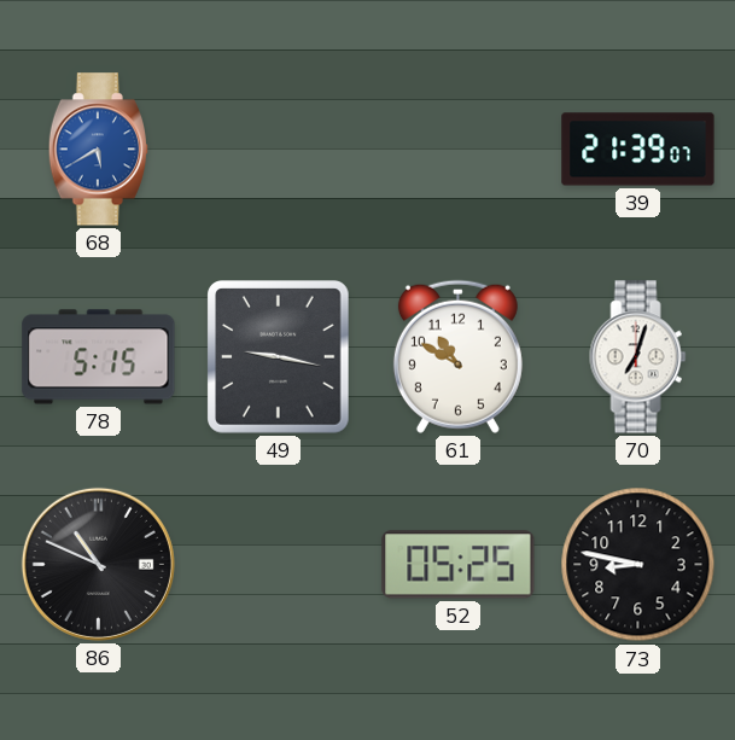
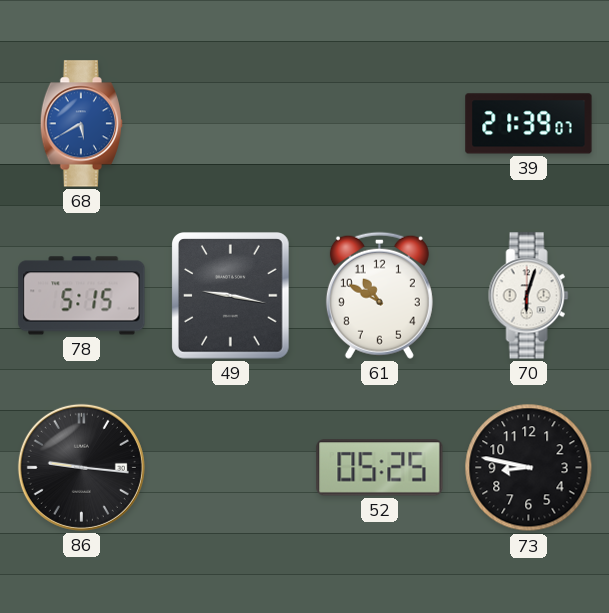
70: 7:03 -> 6:03 (529, 296)
86: 10:49 -> 9:16 (81, 467)
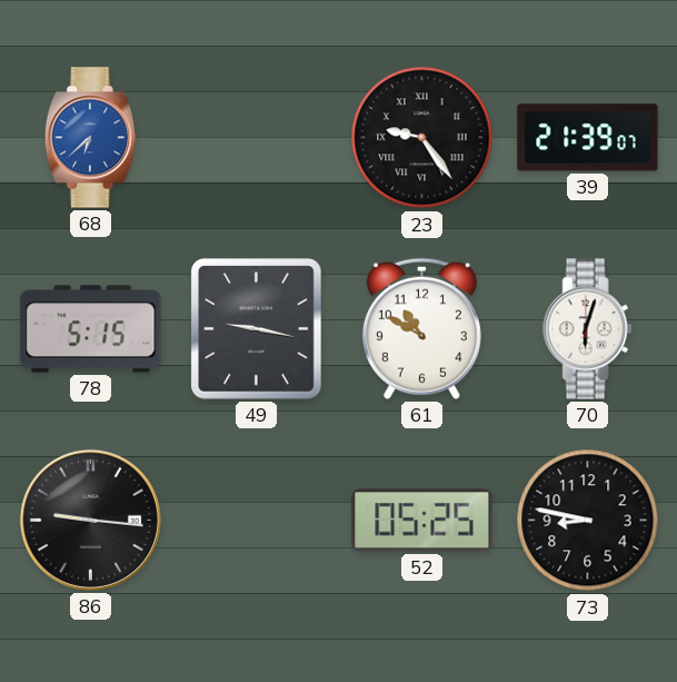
68: 5:40 -> 6:38 (90, 138)
23: none -> 9:24 (422, 138)
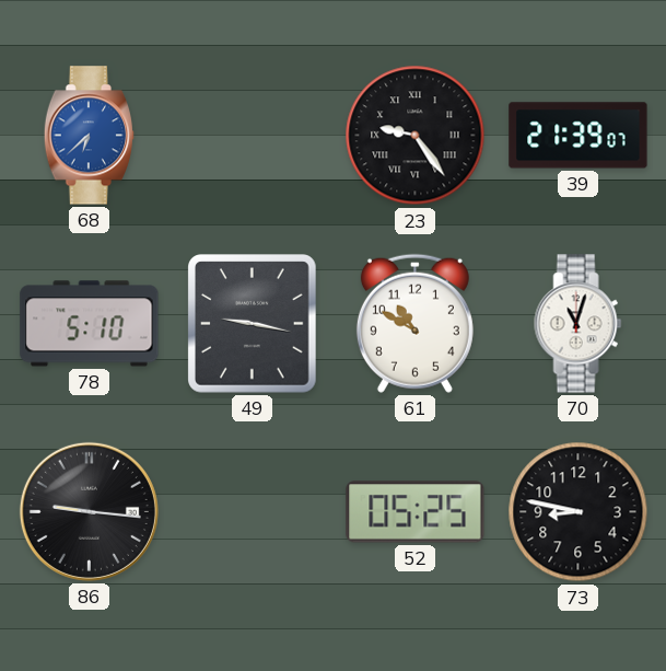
78: 5:15 -> 5:10 (90, 324)
70: 6:03 -> 11:03 (579, 324)
